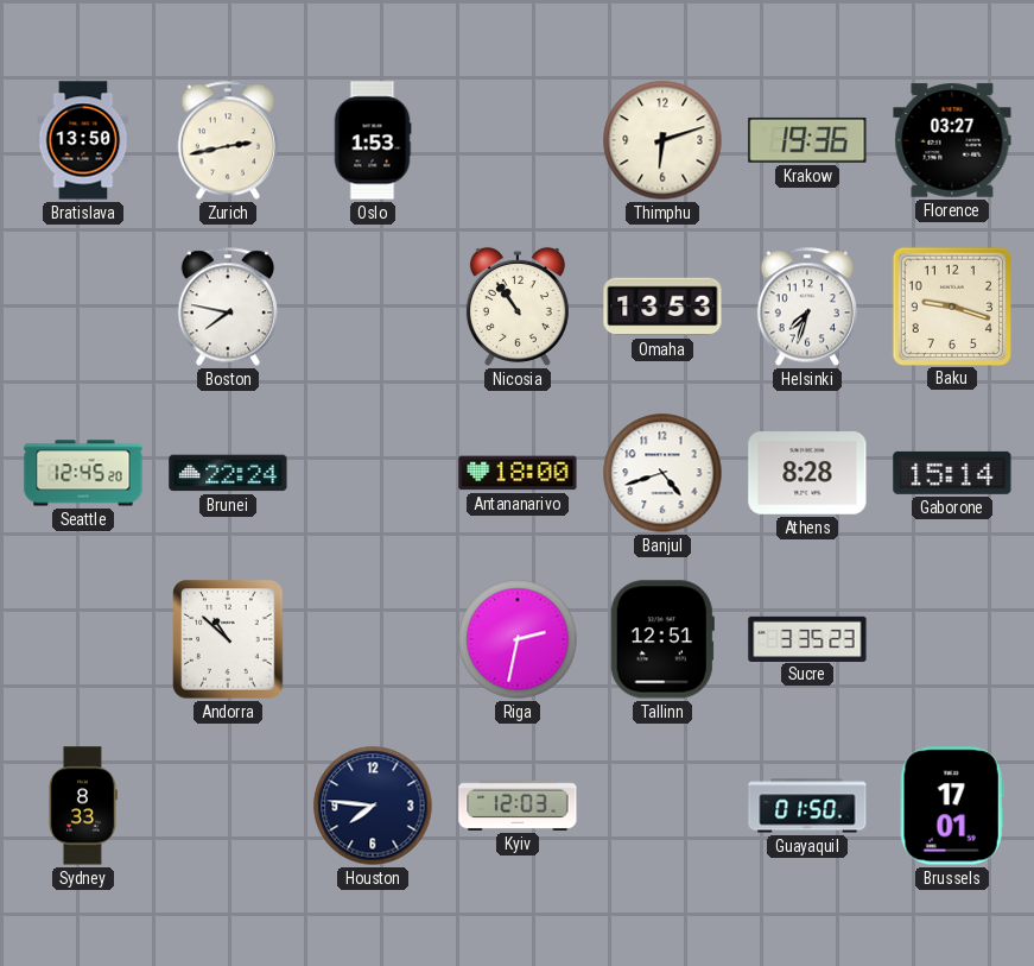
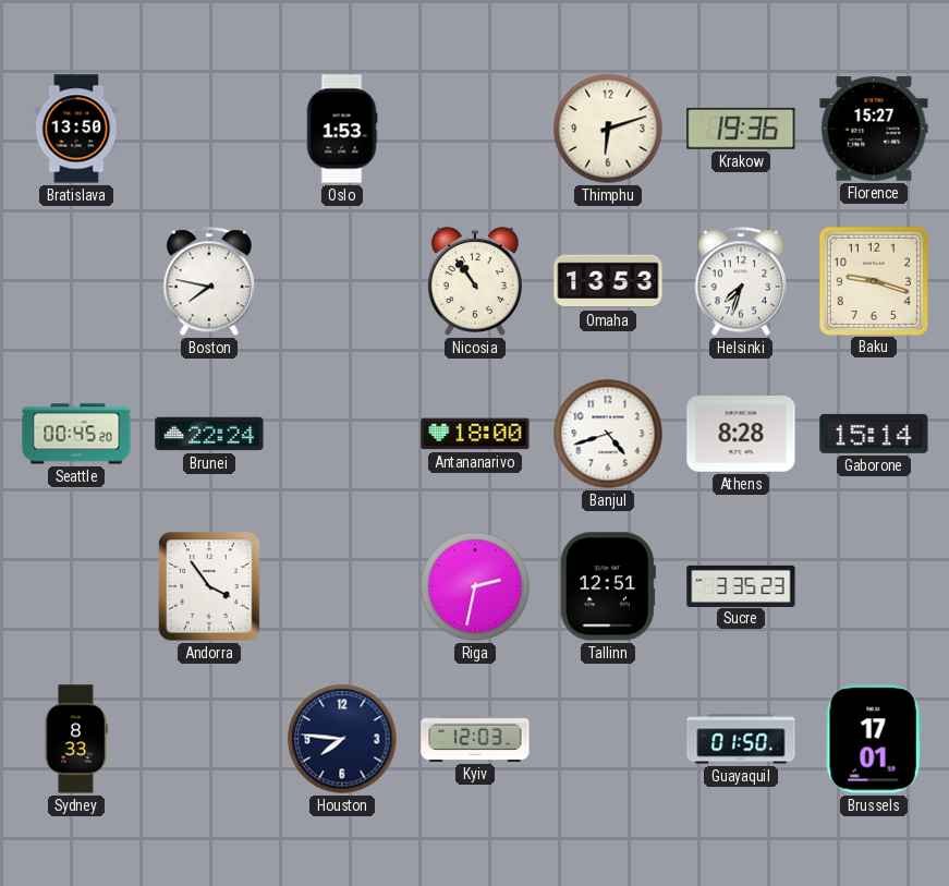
Zurich: 2:43 -> none (228, 140)
Florence: 03:27 -> 15:27 (874, 129)
Seattle: 12:45 -> 00:45 (76, 434)
Andorra: 10:52 -> 3:54 (209, 586)
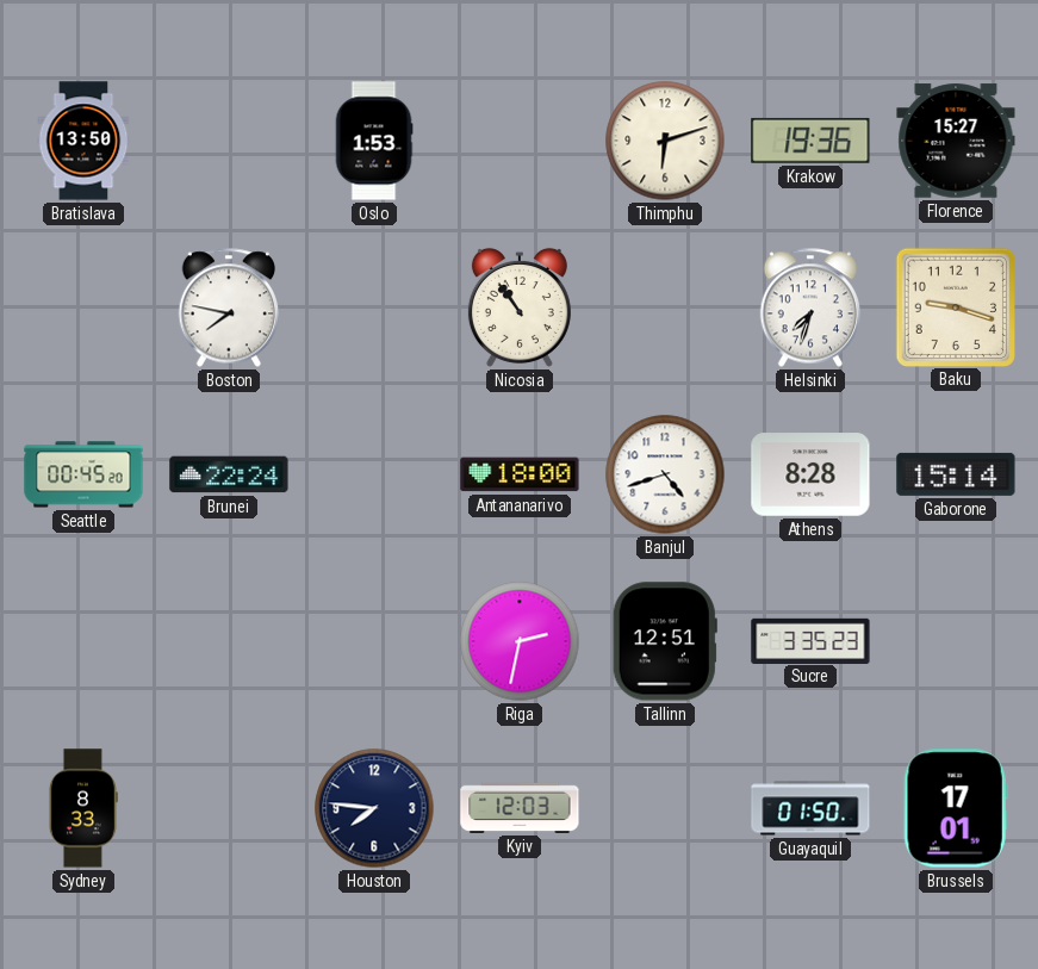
Omaha: 13:53 -> none (608, 281)
Andorra: 3:54 -> none (209, 586)
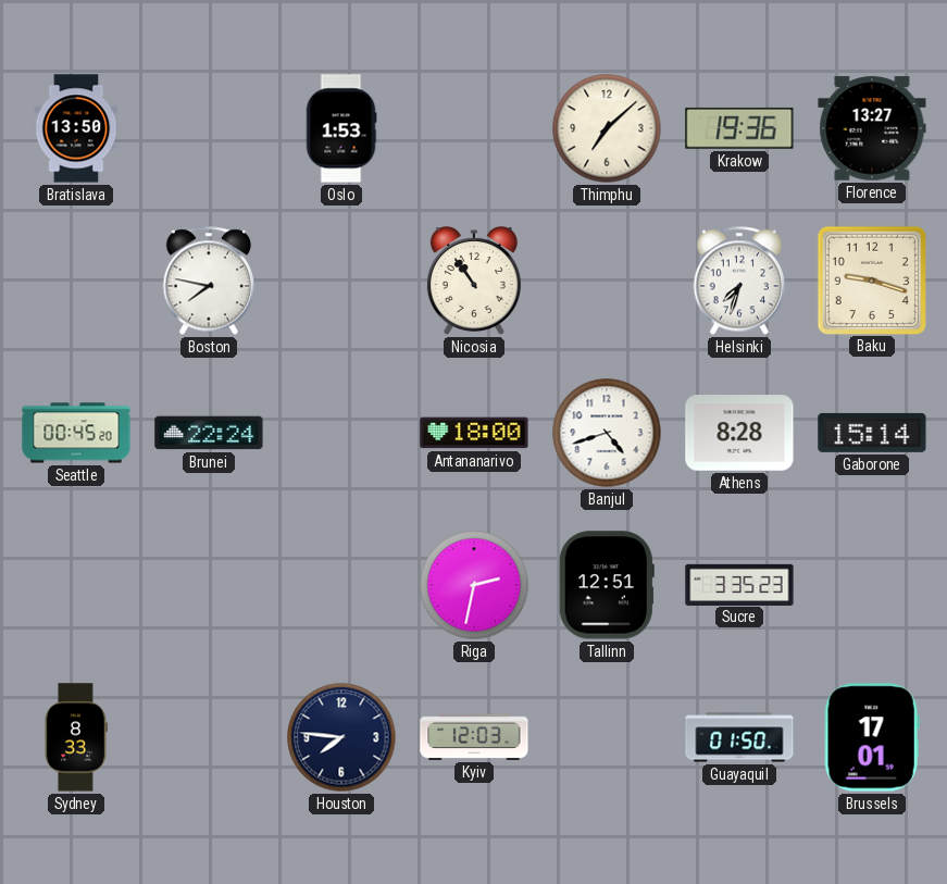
Thimphu: 6:12 -> 7:08 (607, 128)
Florence: 15:27 -> 13:27 (872, 128)
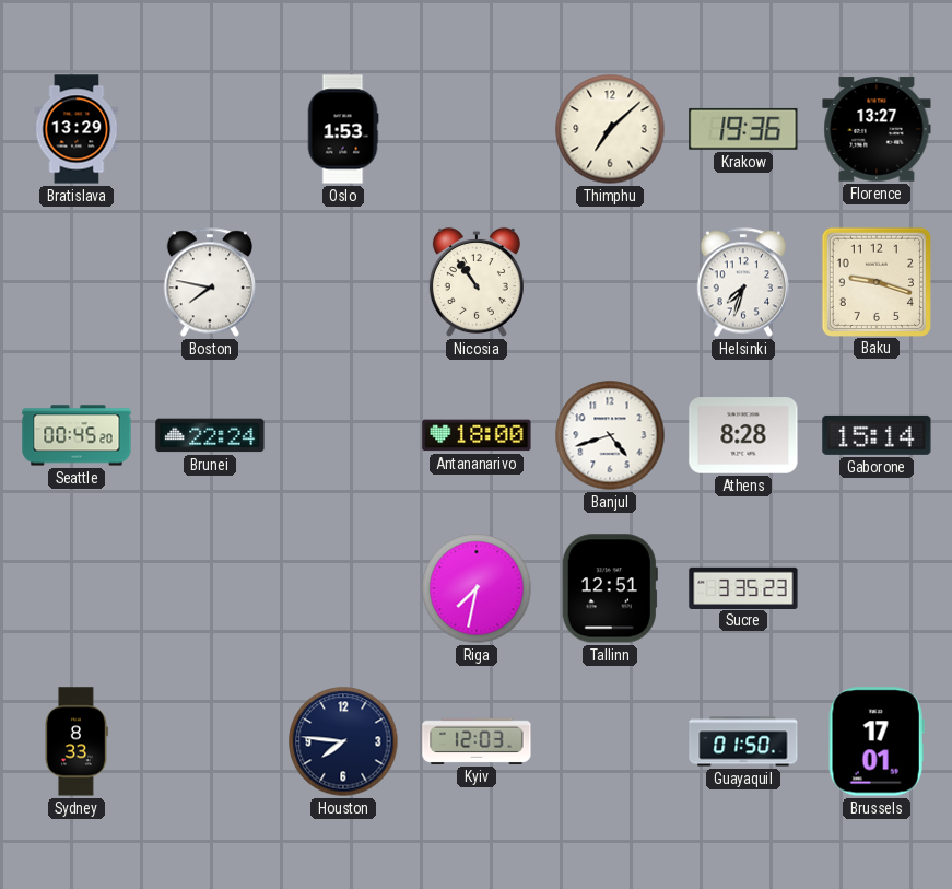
Bratislava: 13:50 -> 13:29 (77, 129)
Riga: 2:32 -> 7:32 (477, 588)
